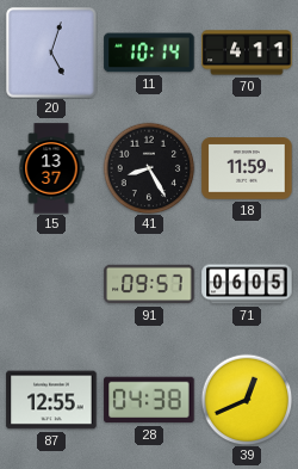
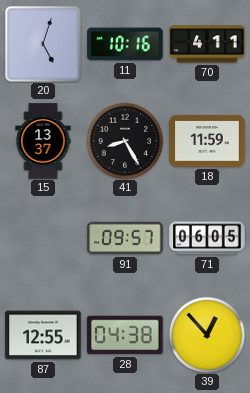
11: 10:14 -> 10:16 (125, 44)
39: 12:41 -> 12:53 (207, 335)
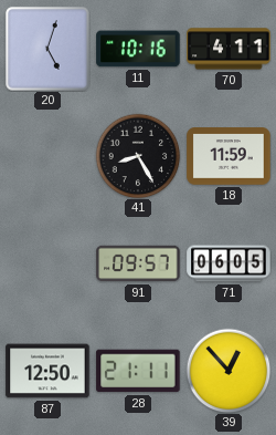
15: 13:37 -> none (43, 141)
87: 12:55 -> 12:50 (47, 371)
28: 04:38 -> 21:11 (138, 371)
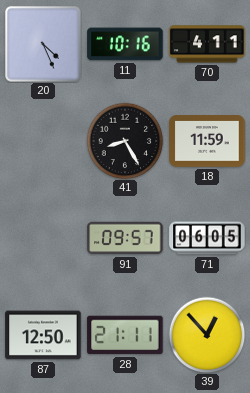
20: 5:03 -> 4:26 (43, 44)
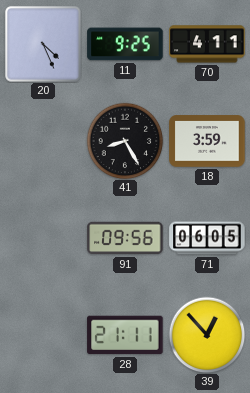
11: 10:16 -> 9:25 (125, 44)
18: 11:59 -> 3:59 (207, 141)
91: 09:57 -> 09:56 (125, 238)
87: 12:50 -> none (43, 335)
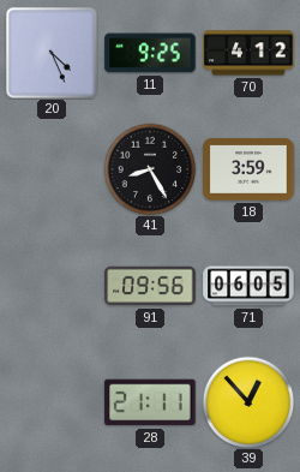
70: 4:11 -> 4:12 (248, 53)
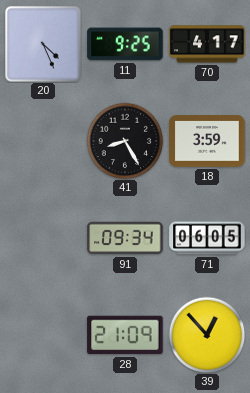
70: 4:12 -> 4:17 (207, 44)
91: 09:56 -> 09:34 (125, 238)
28: 21:11 -> 21:09 (125, 335)
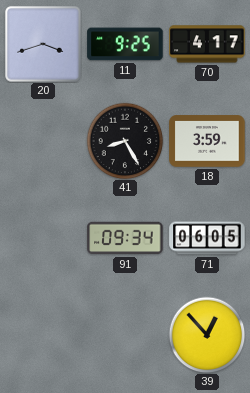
20: 4:26 -> 3:42 (43, 44)
28: 21:09 -> none (125, 335)
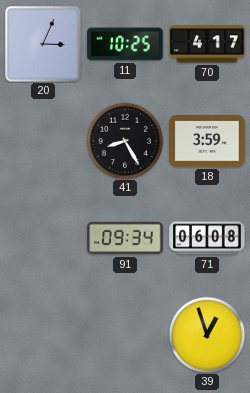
20: 3:42 -> 3:04 (43, 44)
11: 9:25 -> 10:25 (125, 44)
71: 06:05 -> 06:08 (207, 238)
39: 12:53 -> 12:57 (207, 335)
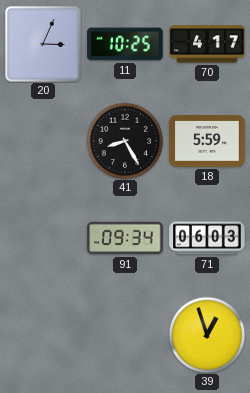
18: 3:59 -> 5:59 (207, 141)
71: 06:08 -> 06:03 (207, 238)
